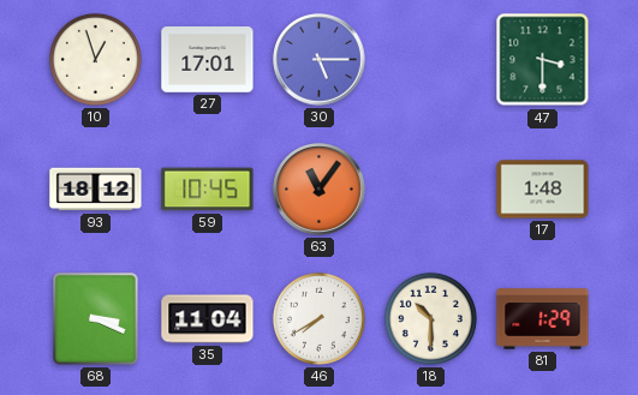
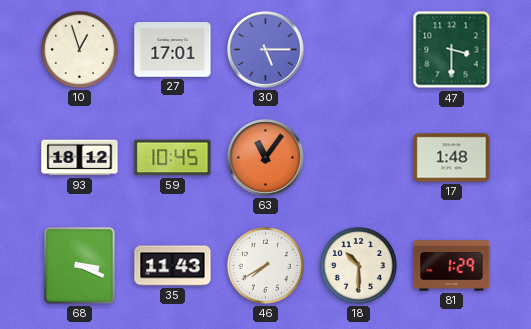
35: 11:04 -> 11:43 (173, 266)
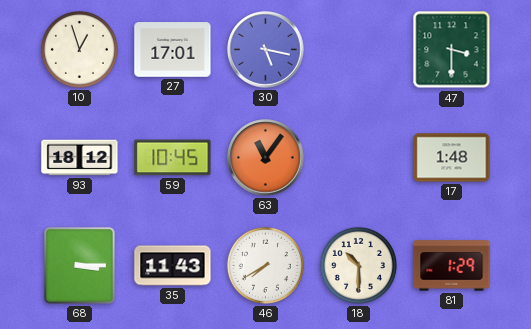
30: 5:15 -> 5:17 (266, 50)
68: 3:19 -> 3:15 (80, 266)
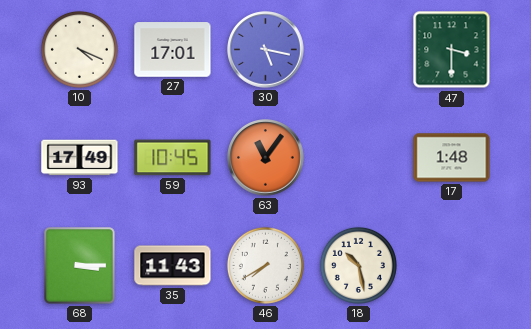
10: 12:57 -> 4:19 (79, 49)
93: 18:12 -> 17:49 (80, 158)
18: 10:30 -> 10:28 (358, 265)
81: 1:29 -> none (452, 266)
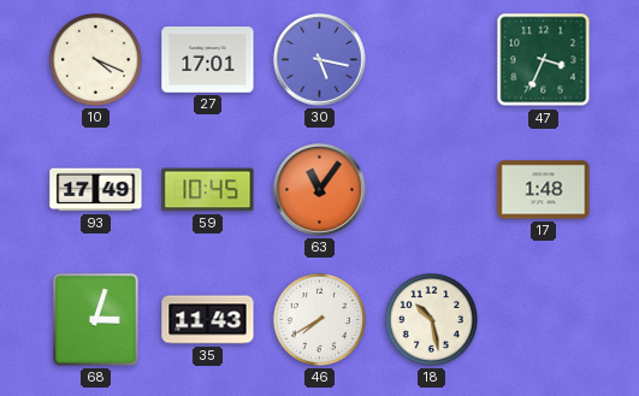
47: 3:30 -> 3:34 (544, 60)
68: 3:15 -> 3:03 (96, 320)
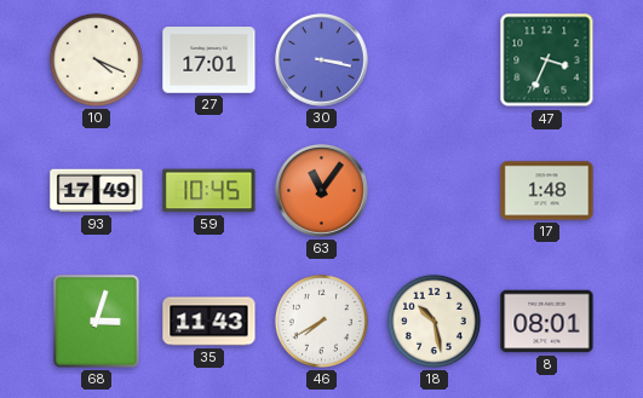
30: 5:17 -> 3:17 (322, 60)
8: none -> 08:01 (547, 322)
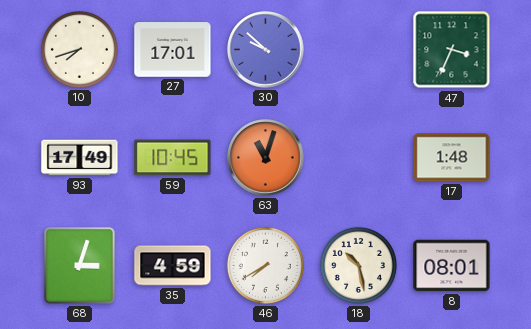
10: 4:19 -> 7:42 (79, 49)
30: 3:17 -> 9:52 (266, 50)
63: 11:06 -> 11:03 (266, 158)
35: 11:43 -> 4:59 (173, 266)
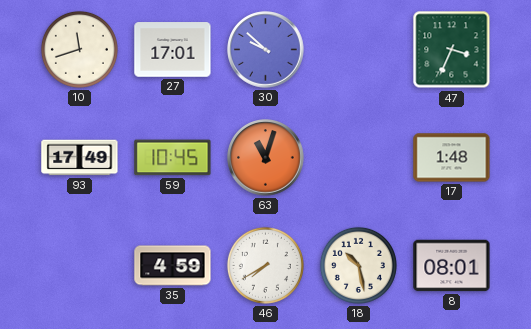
10: 7:42 -> 11:42 (79, 49)
68: 3:03 -> none (80, 266)
